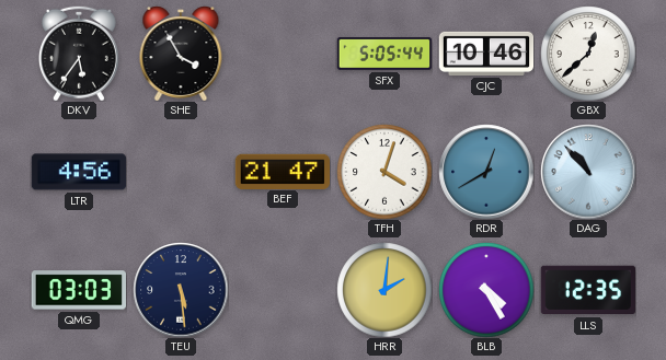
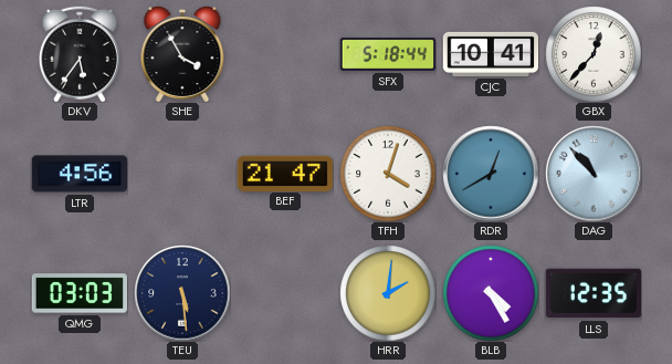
SFX: 5:05 -> 5:18 (388, 54)
CJC: 10:46 -> 10:41 (491, 54)
GBX: 12:38 -> 12:37 (594, 54)
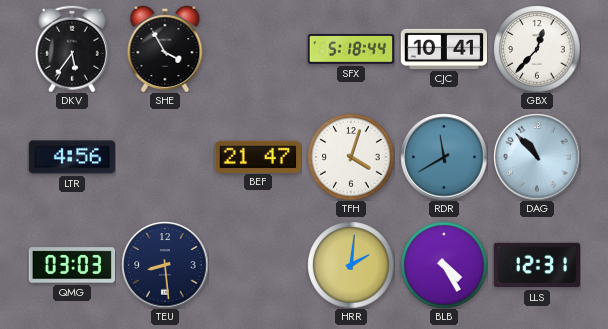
RDR: 12:40 -> 11:40 (444, 157)
TEU: 5:29 -> 8:29 (165, 265)
LLS: 12:35 -> 12:31 (536, 265)
